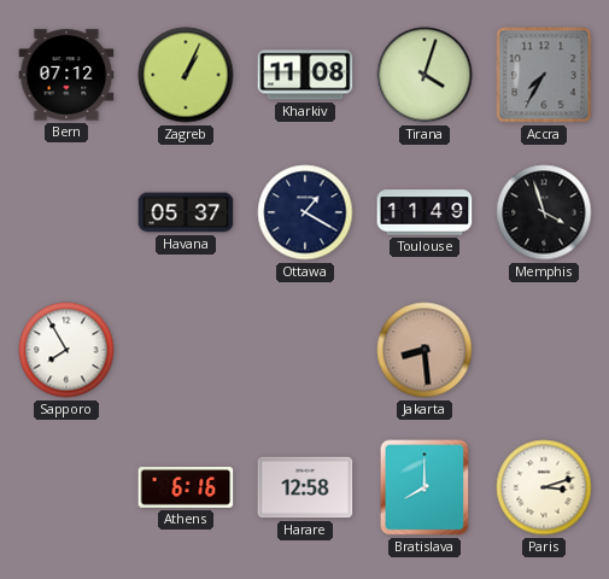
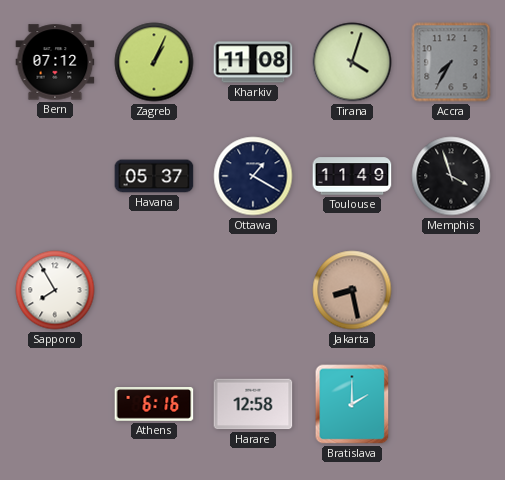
Jakarta: 8:29 -> 8:28 (352, 290)
Bratislava: 8:00 -> 2:00 (352, 404)
Paris: 3:12 -> none (544, 487)
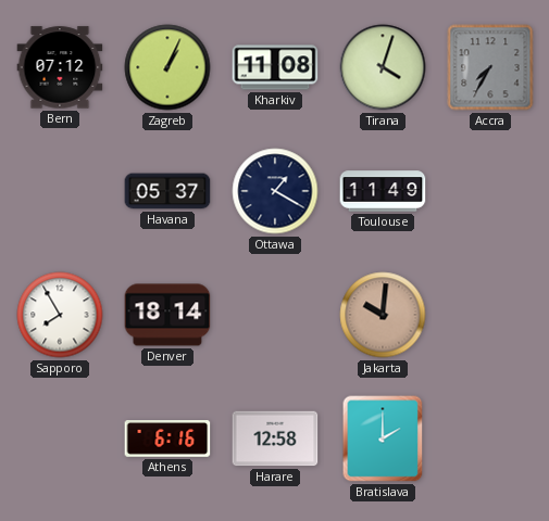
Memphis: 3:57 -> none (451, 176)
Denver: none -> 18:14 (167, 315)
Jakarta: 8:28 -> 10:01 (383, 315)
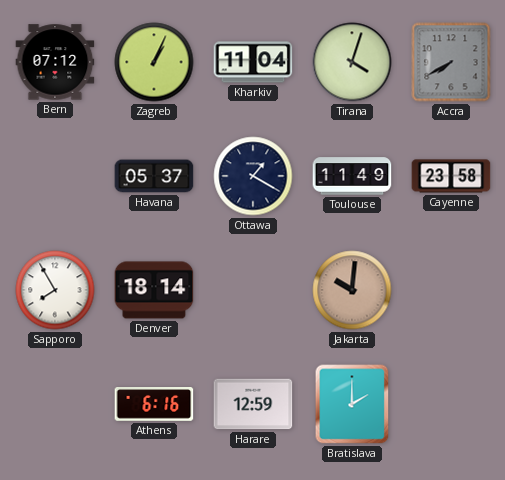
Kharkiv: 11:08 -> 11:04 (253, 62)
Accra: 7:35 -> 7:40 (451, 62)
Cayenne: none -> 23:58 (451, 176)
Harare: 12:58 -> 12:59 (253, 404)
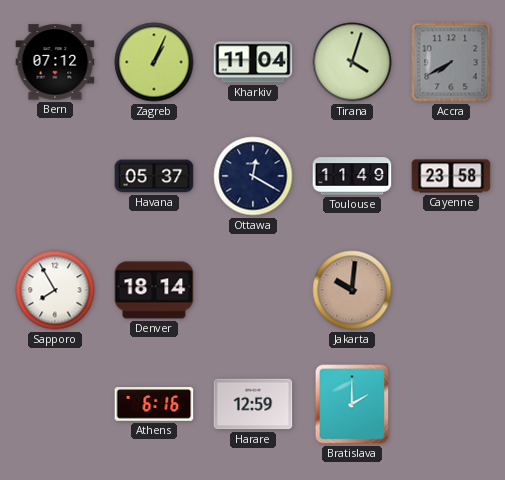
Ottawa: 1:20 -> 12:20 (253, 176)
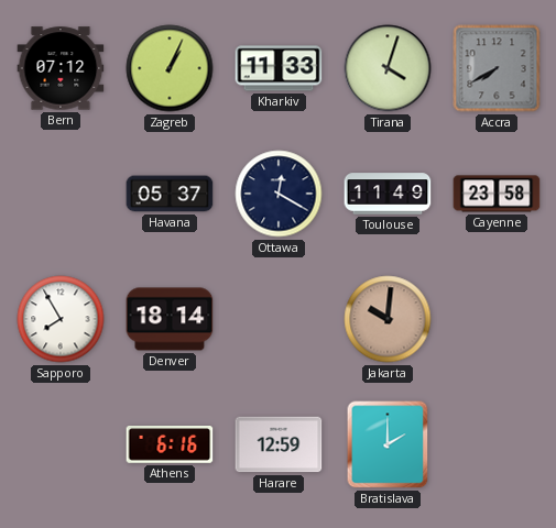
Kharkiv: 11:04 -> 11:33 (279, 68)
